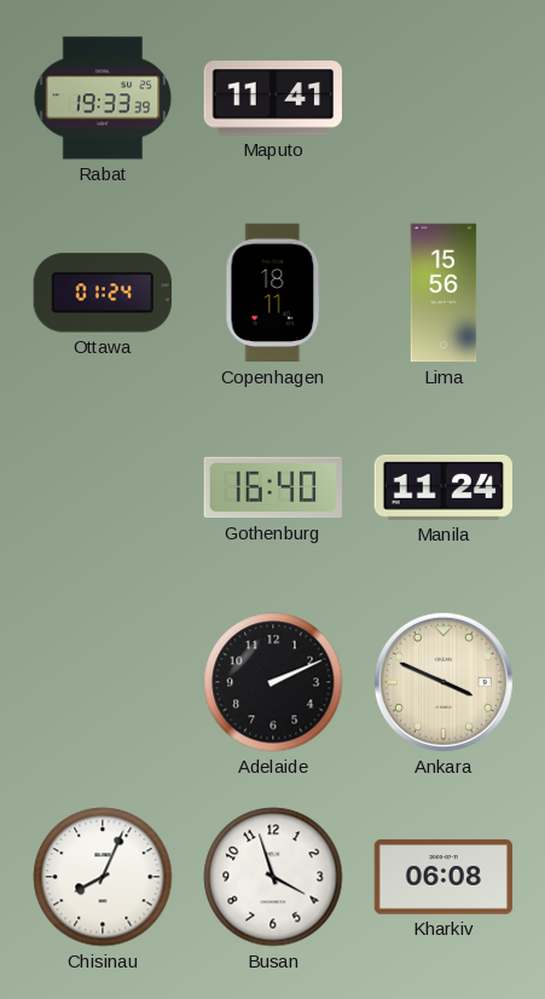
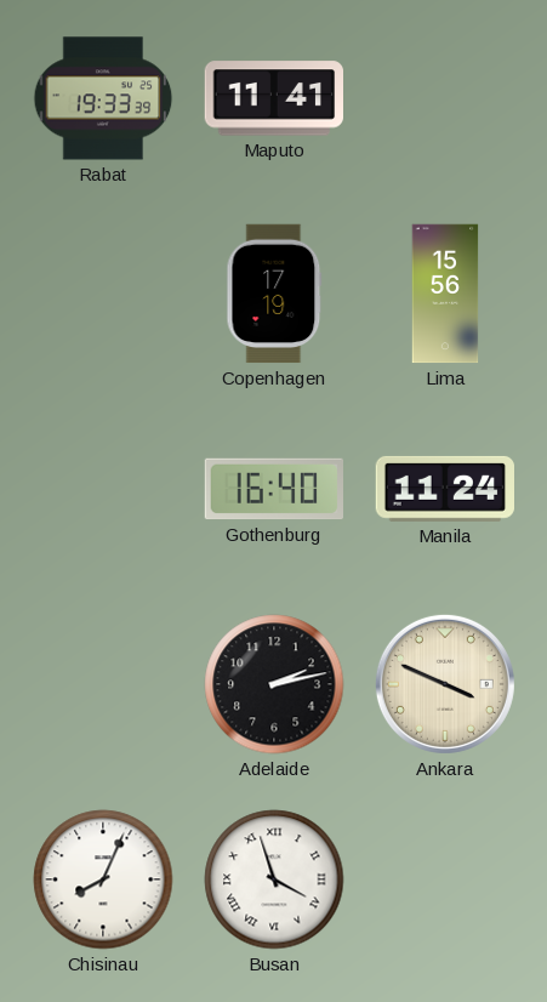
Ottawa: 01:24 -> none (103, 293)
Copenhagen: 18:11 -> 17:19 (274, 294)
Adelaide: 2:11 -> 2:13 (274, 684)
Busan numerals: Arabic -> Roman (274, 879)
Kharkiv: 06:08 -> none (443, 877)
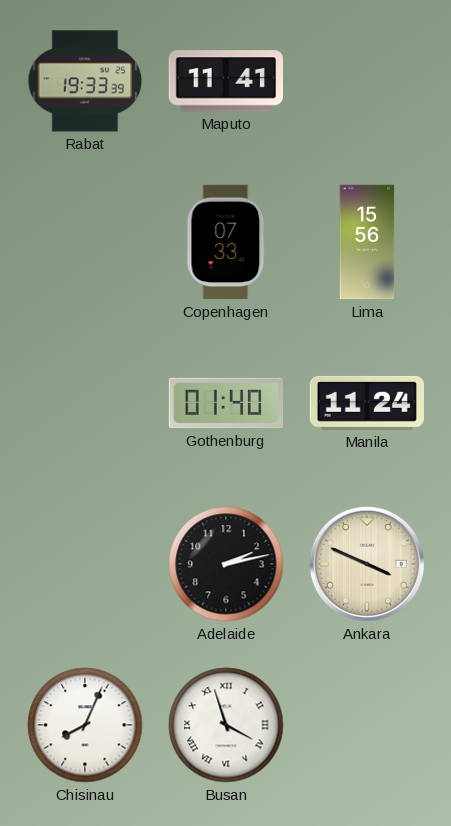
Copenhagen: 17:19 -> 07:33 (226, 242)
Gothenburg: 16:40 -> 01:40 (226, 403)
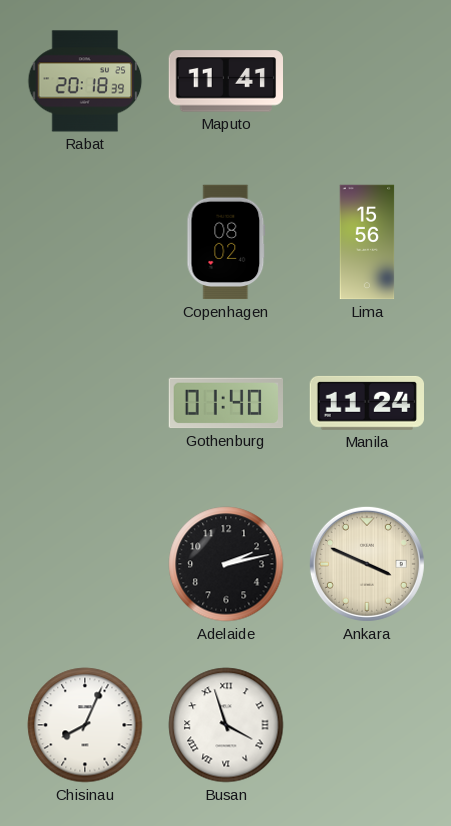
Rabat: 19:33 -> 20:18 (85, 81)
Copenhagen: 07:33 -> 08:02 (226, 242)
